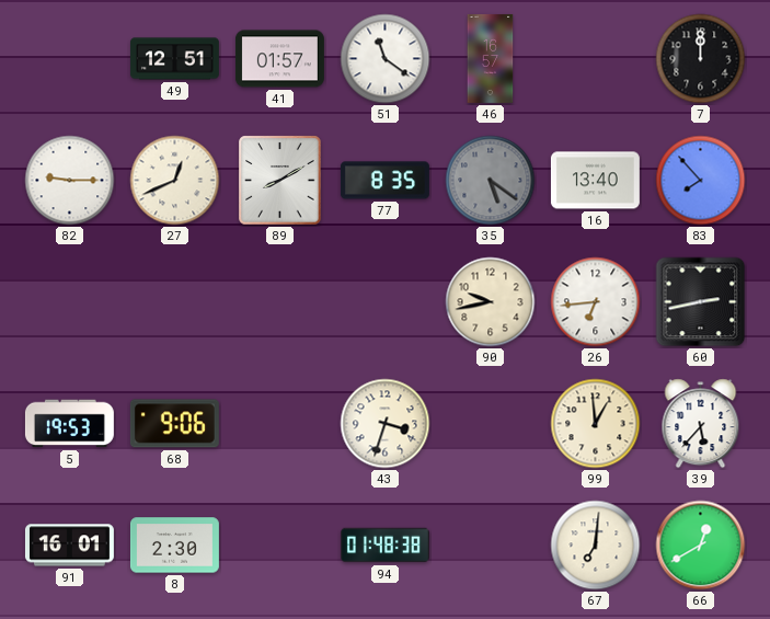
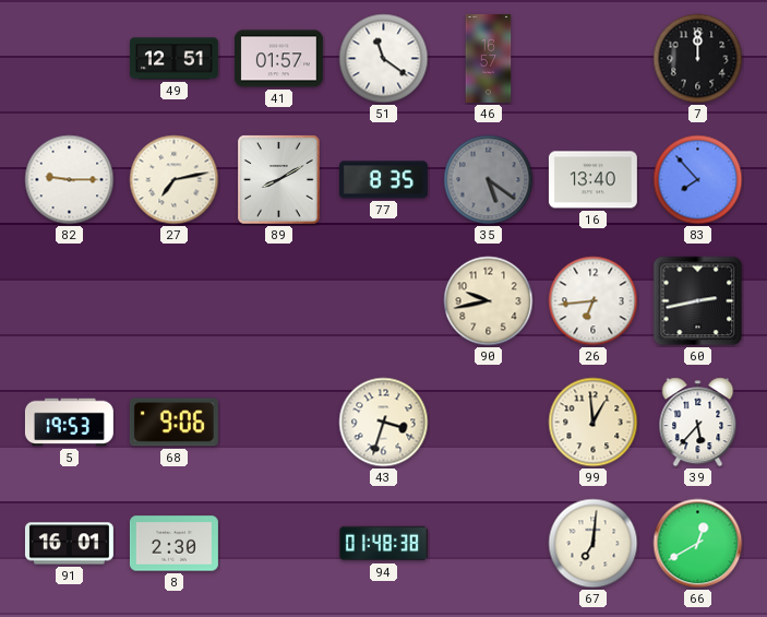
27: 12:41 -> 7:13 (175, 180)
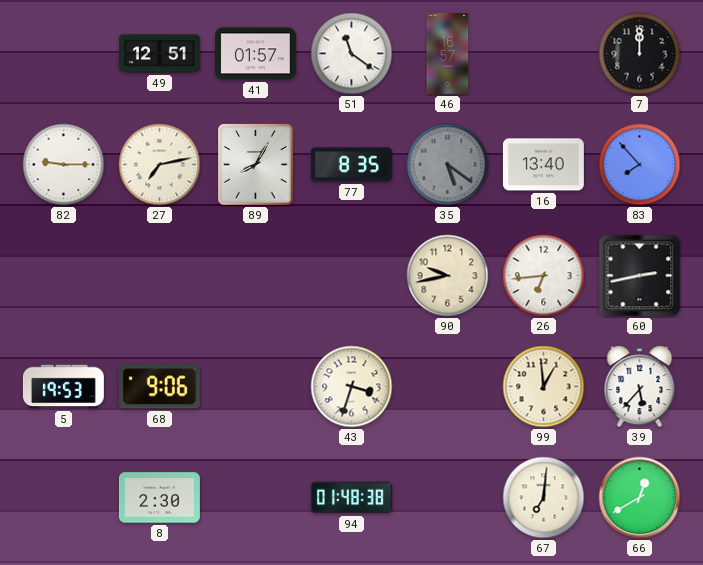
89: 8:10 -> 8:05 (256, 165)
91: 16:01 -> none (69, 544)
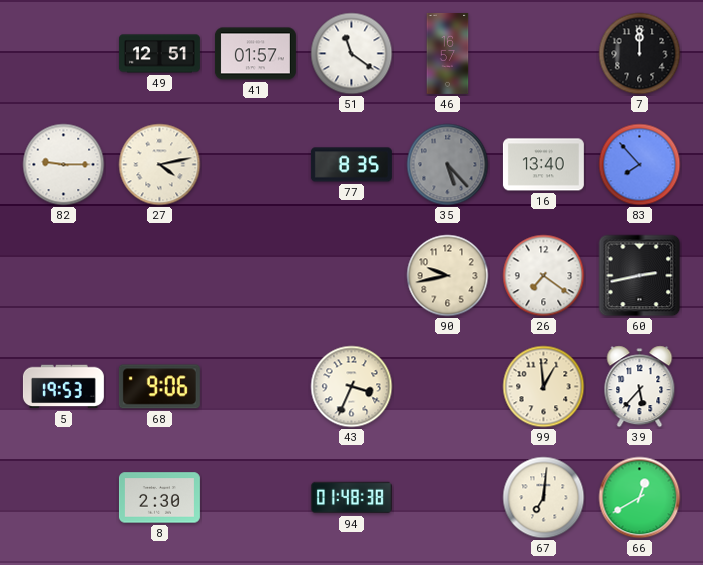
27: 7:13 -> 4:13 (160, 165)
89: 8:05 -> none (256, 165)
35: 5:21 -> 5:23 (448, 165)
26: 6:44 -> 7:21 (544, 276)
43: 3:33 -> 3:34 (352, 387)
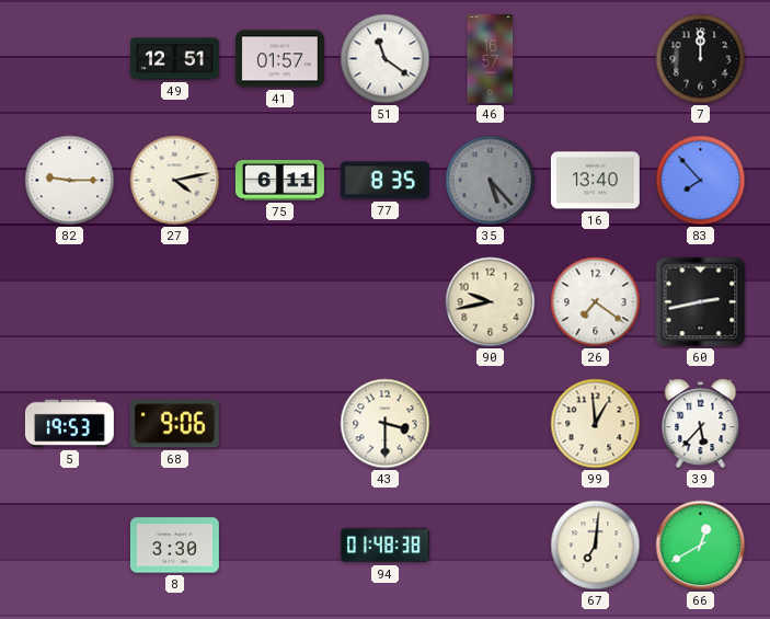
75: none -> 6:11 (279, 181)
43: 3:34 -> 3:30 (386, 424)
8: 2:30 -> 3:30 (174, 546)
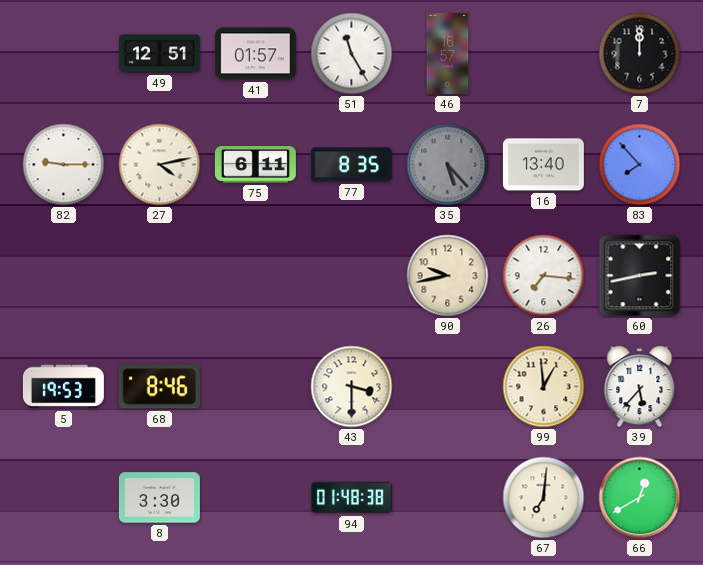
51: 11:21 -> 11:25 (352, 54)
26: 7:21 -> 7:16 (544, 276)
68: 9:06 -> 8:46 (159, 387)
